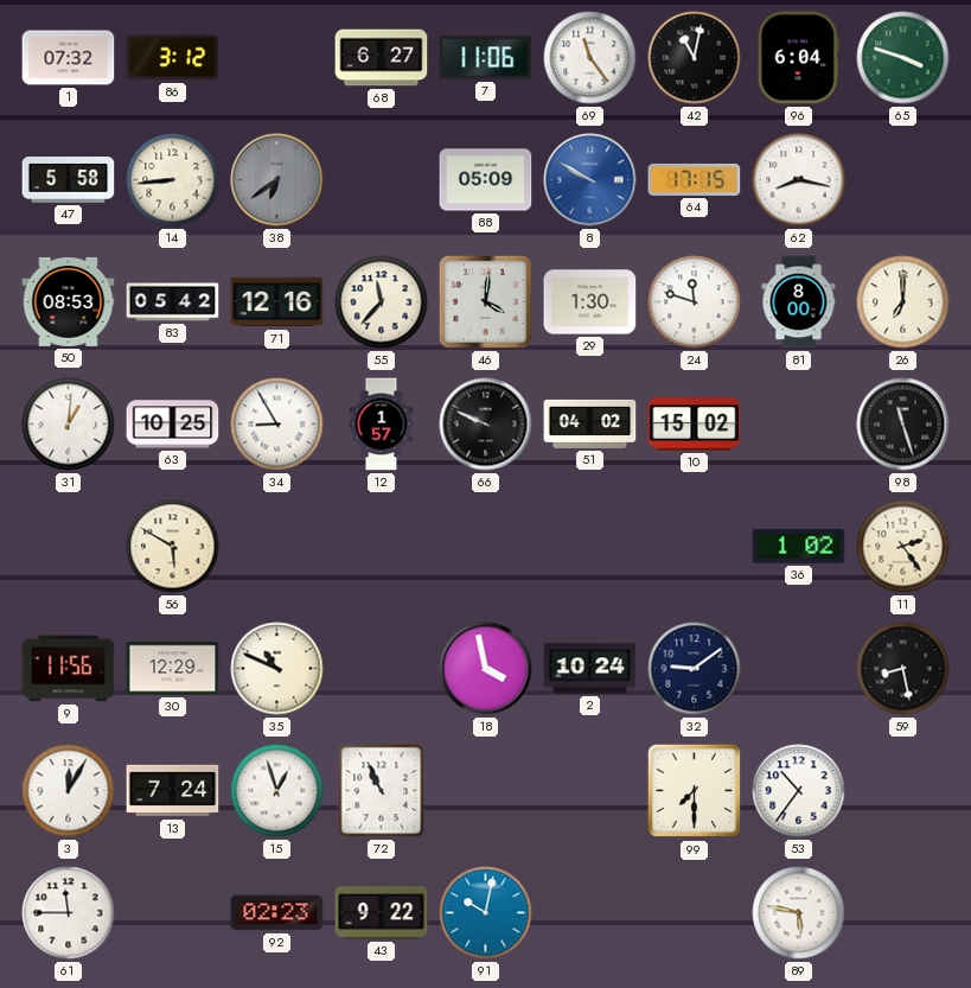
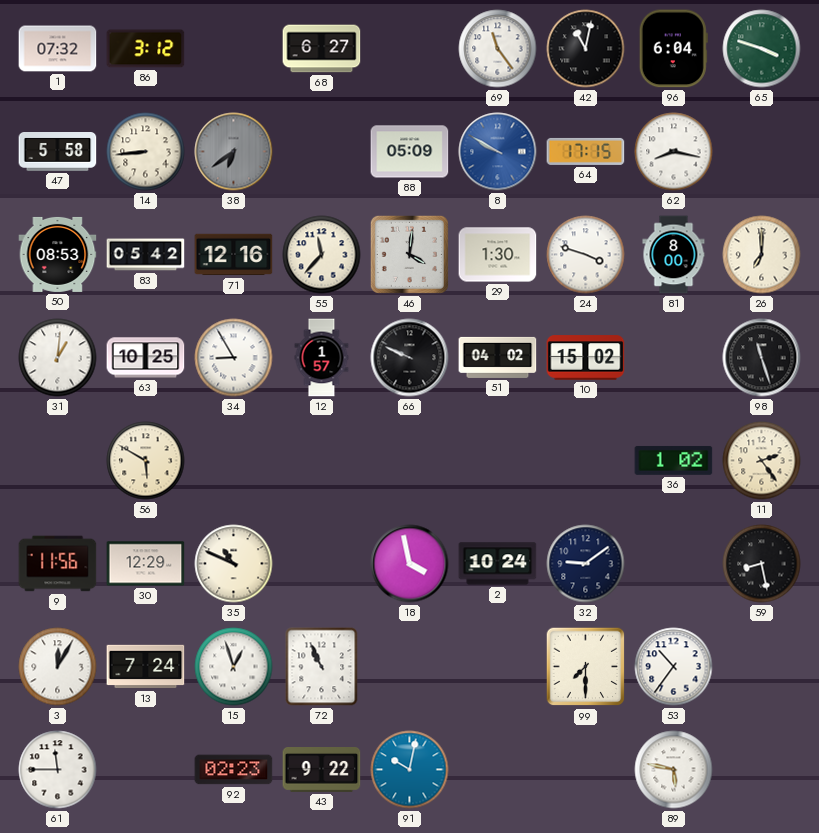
7: 11:06 -> none (486, 58)
24: 11:48 -> 3:48 (586, 255)
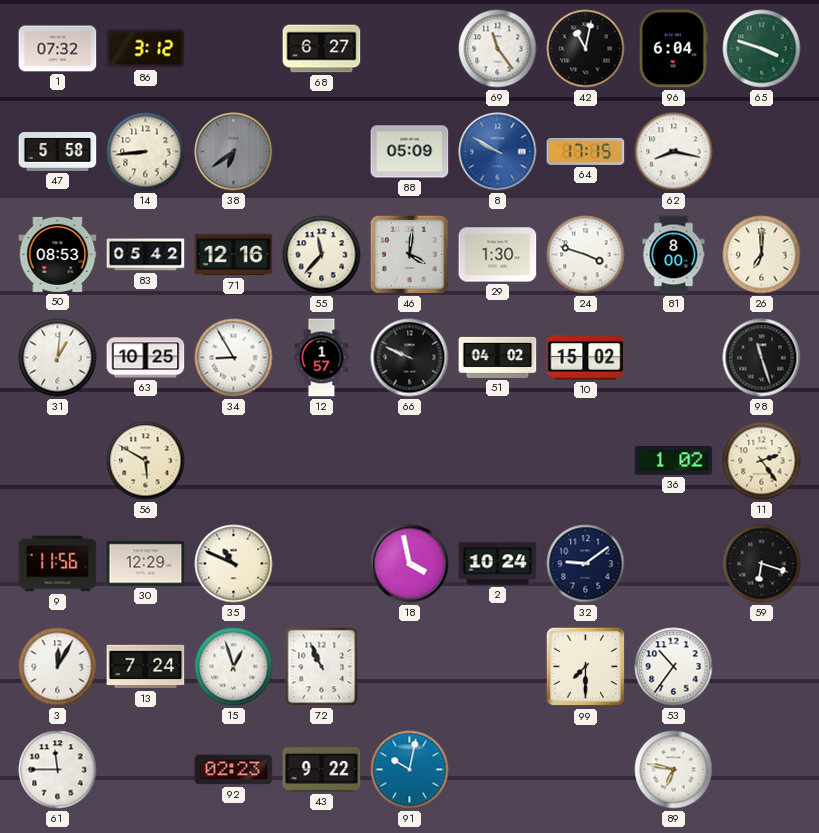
59: 8:28 -> 6:18 (762, 564)
89: 5:47 -> 6:47 (674, 770)
